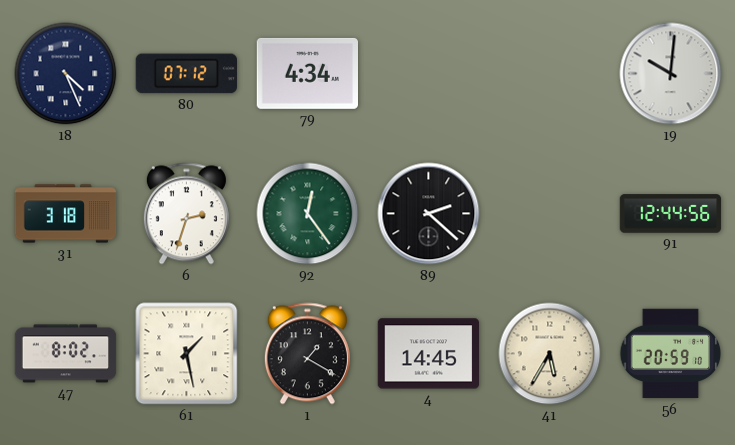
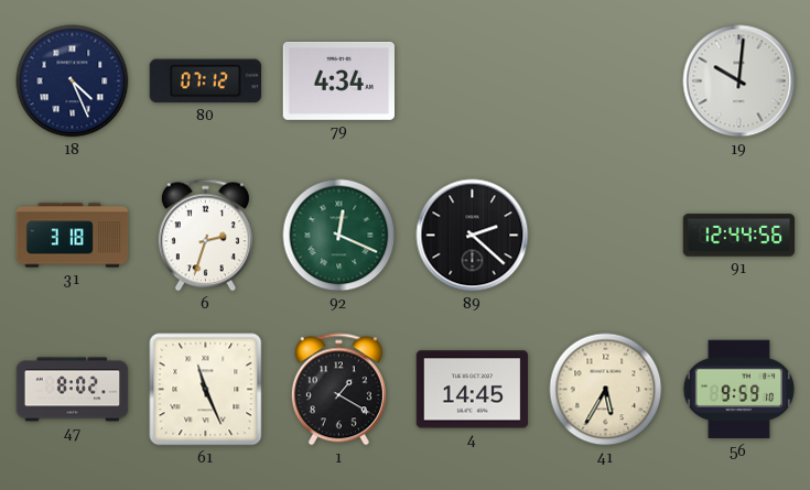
92: 12:24 -> 12:19 (339, 236)
61: 1:28 -> 11:26 (206, 390)
56: 20:59 -> 9:59 (739, 390)
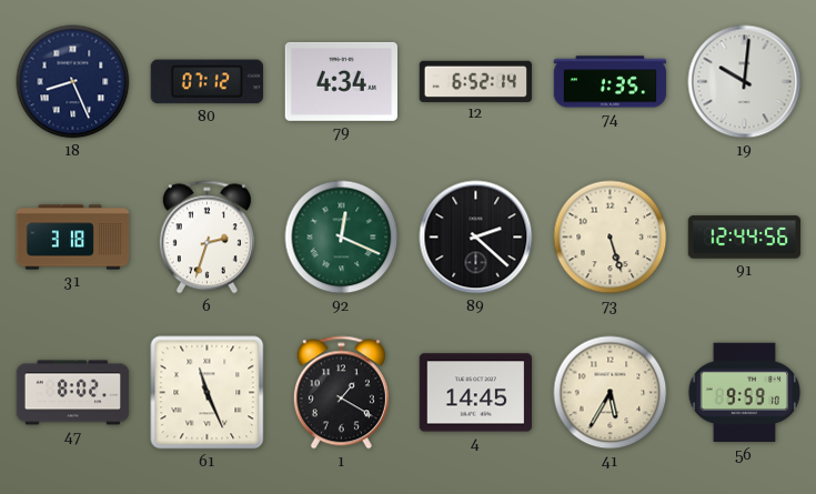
18: 4:26 -> 8:26 (73, 82)
12: none -> 6:52 (476, 81)
74: none -> 1:35 (611, 82)
73: none -> 5:27 (611, 238)
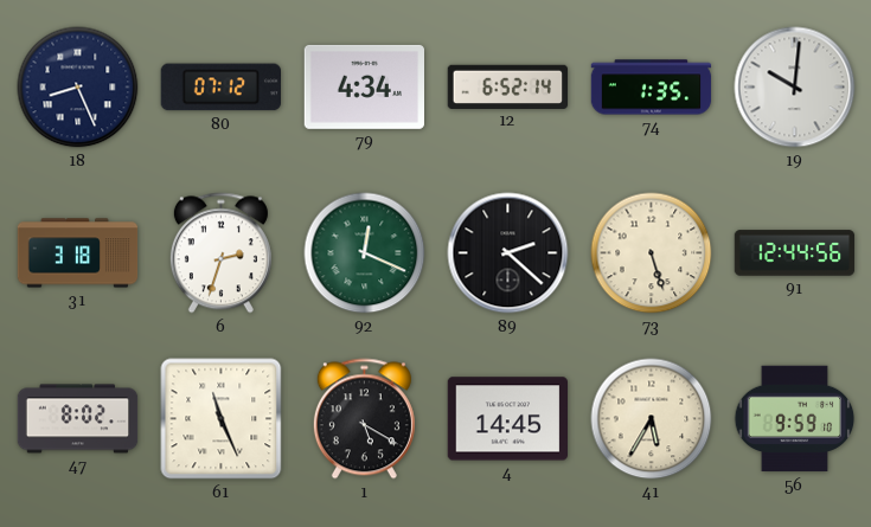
1: 1:20 -> 5:20 (364, 419)
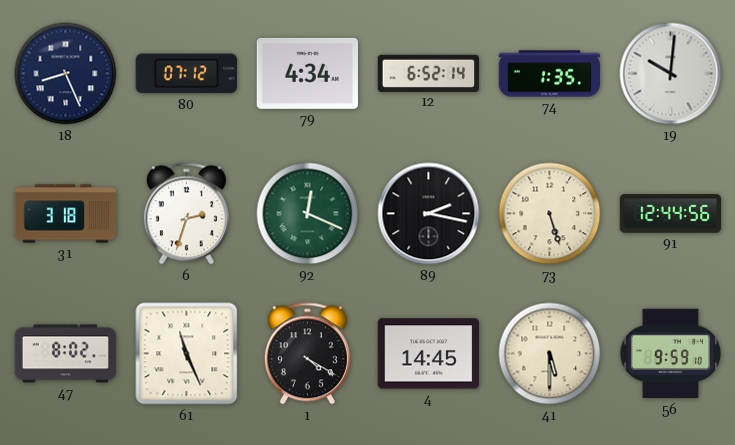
89: 2:22 -> 2:17 (429, 214)
1: 5:20 -> 4:20 (307, 354)
41: 5:35 -> 5:30 (550, 354)
